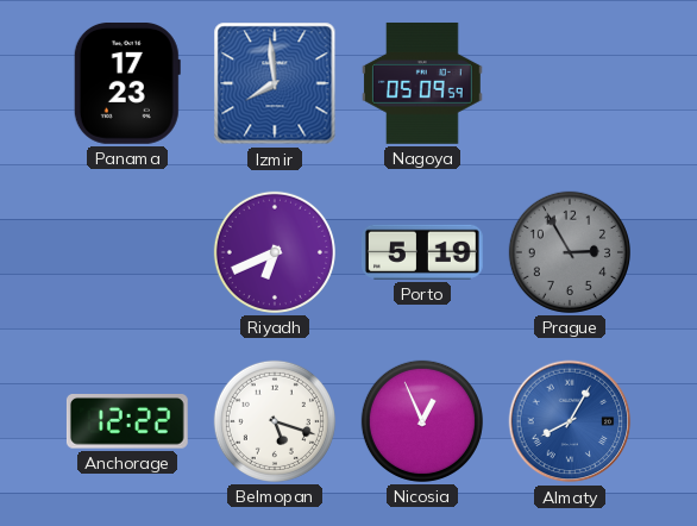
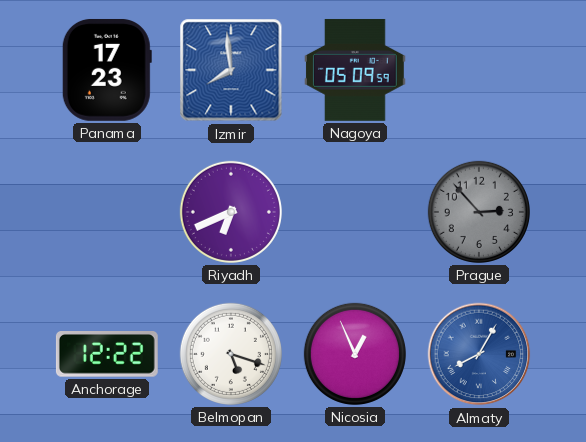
Porto: 5:19 -> none (422, 252)
Prague: 2:55 -> 2:53 (479, 212)
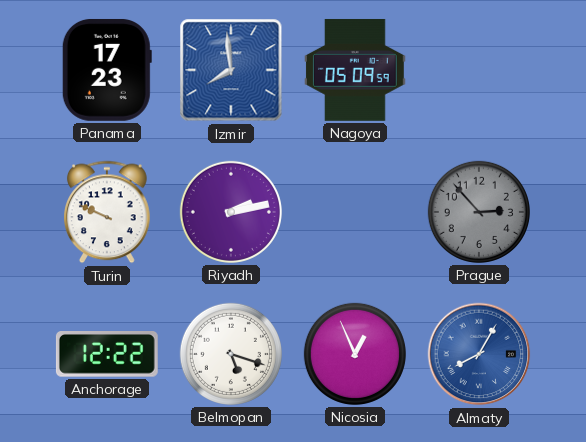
Turin: none -> 9:49 (108, 212)
Riyadh: 6:41 -> 2:13 (231, 212)
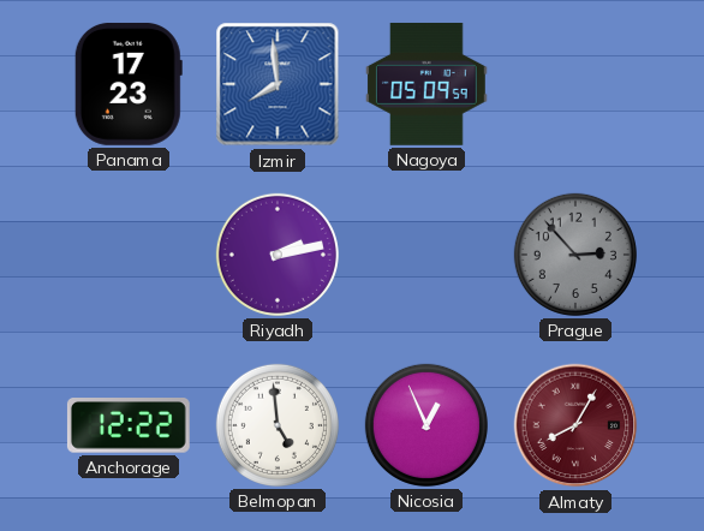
Turin: 9:49 -> none (108, 212)
Belmopan: 5:18 -> 4:59 (278, 425)
Almaty dial: blue -> burgundy (575, 425)
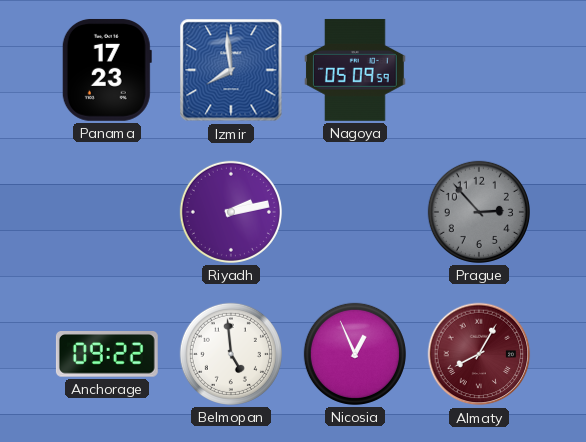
Anchorage: 12:22 -> 09:22 (107, 355)
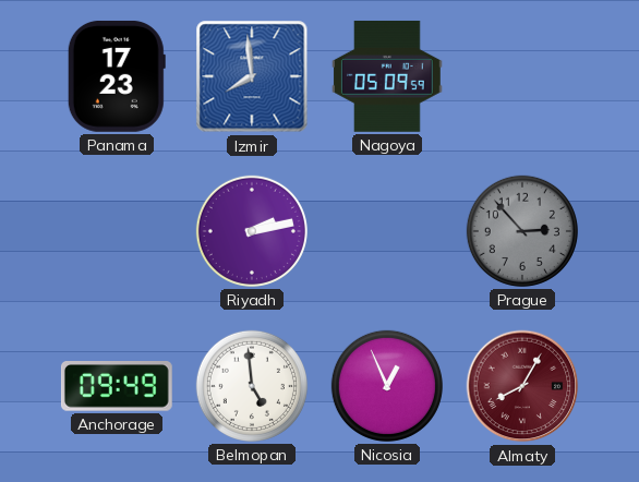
Anchorage: 09:22 -> 09:49 (117, 387)
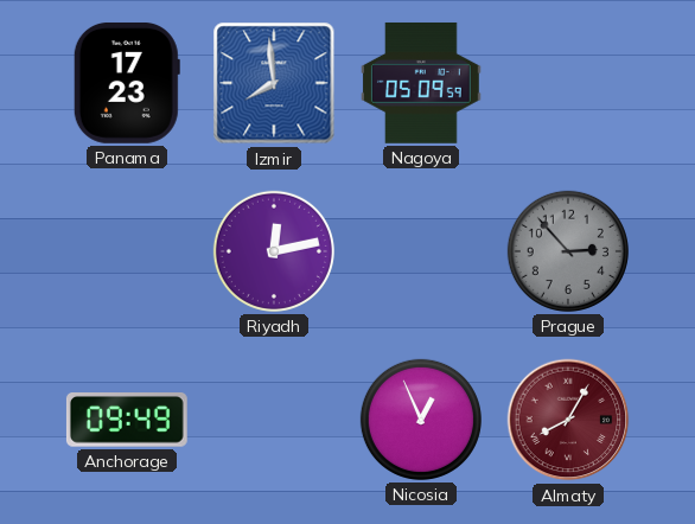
Riyadh: 2:13 -> 12:13 (274, 251)
Belmopan: 4:59 -> none (252, 386)
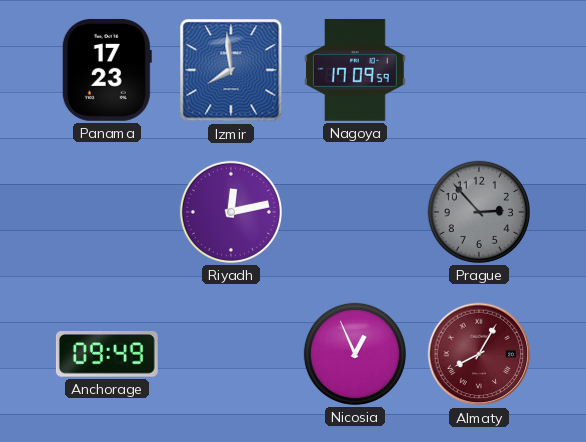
Nagoya: 05:09 -> 17:09 (355, 70)
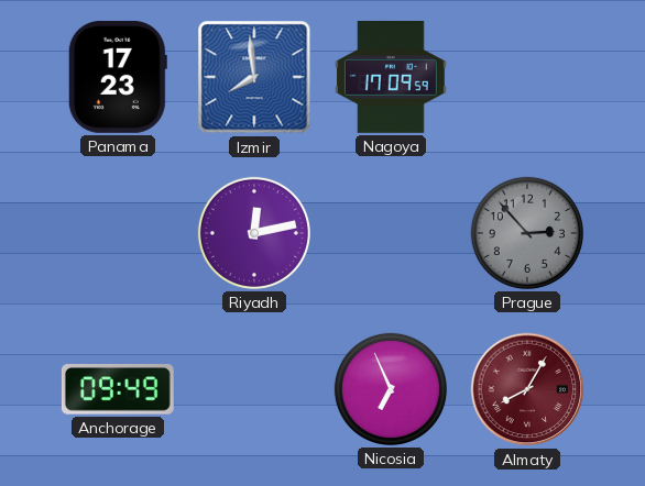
Nicosia: 12:56 -> 6:56 (391, 389)
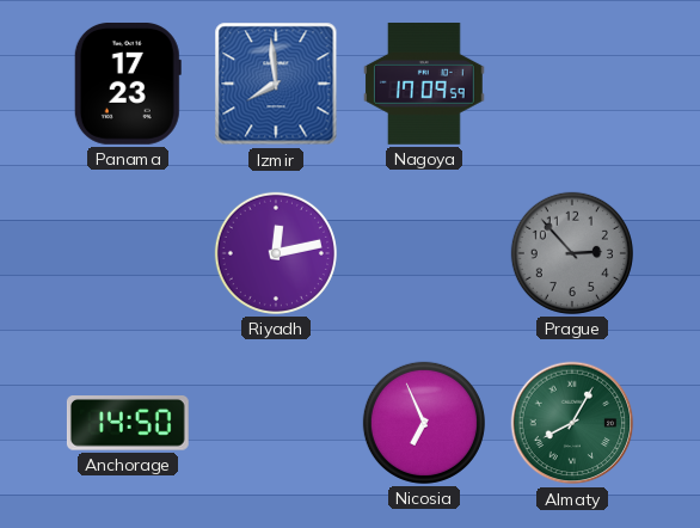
Anchorage: 09:49 -> 14:50 (128, 424)
Almaty dial: burgundy -> green (572, 423)
